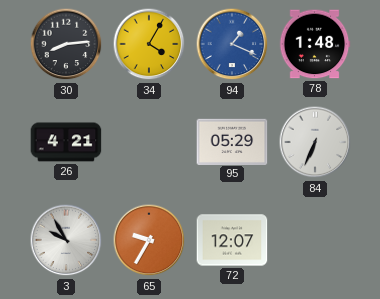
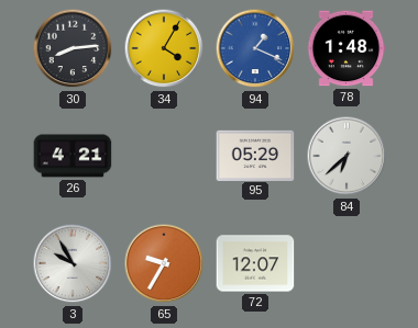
84: 6:34 -> 6:38 (346, 156)
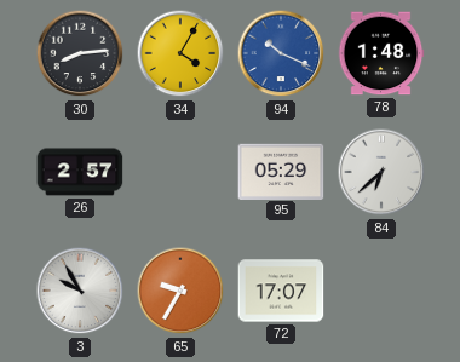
94: 1:19 -> 10:19 (281, 53)
26: 4:21 -> 2:57 (80, 172)
72: 12:07 -> 17:07 (281, 291)
